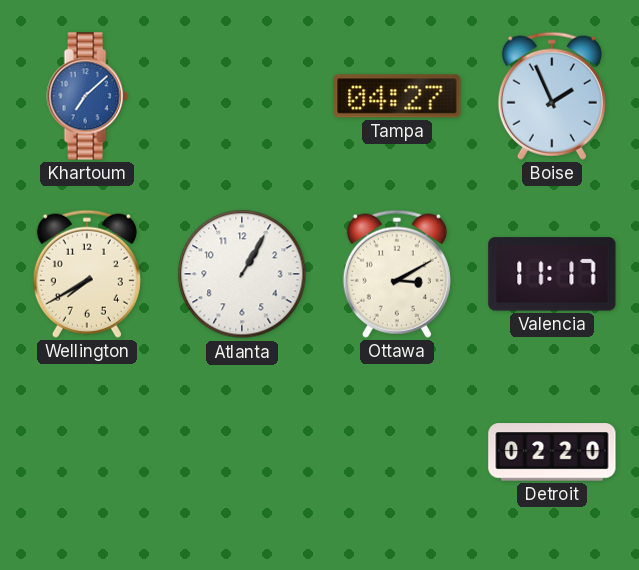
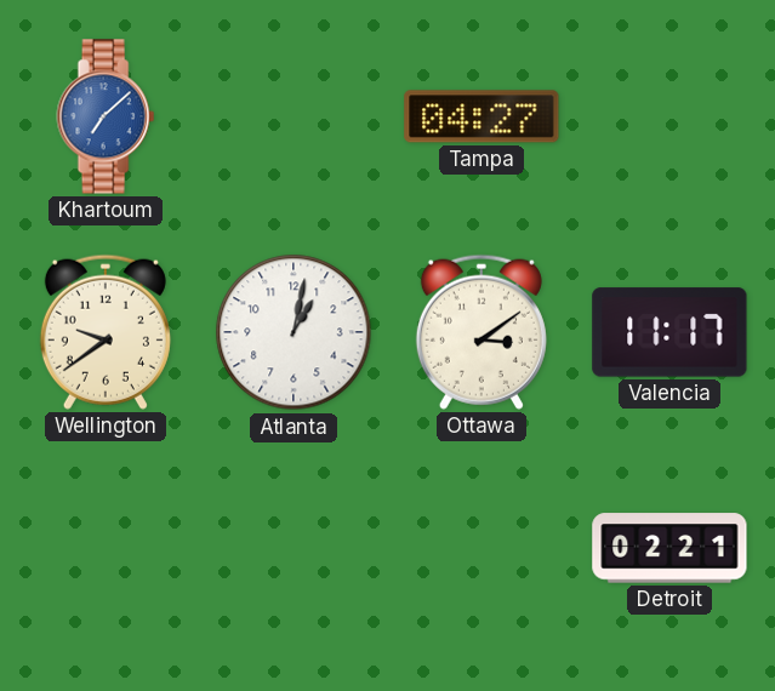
Boise: 1:56 -> none (552, 96)
Wellington: 7:40 -> 9:39 (106, 332)
Atlanta: 1:05 -> 1:02 (294, 332)
Ottawa: 3:10 -> 3:09 (481, 332)
Detroit: 02:20 -> 02:21 (669, 548)
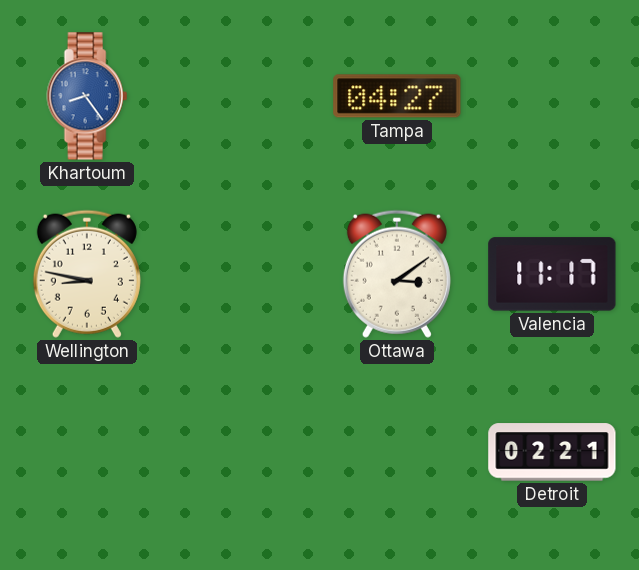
Khartoum: 7:08 -> 8:24 (87, 96)
Wellington: 9:39 -> 8:47 (87, 274)
Atlanta: 1:02 -> none (294, 332)
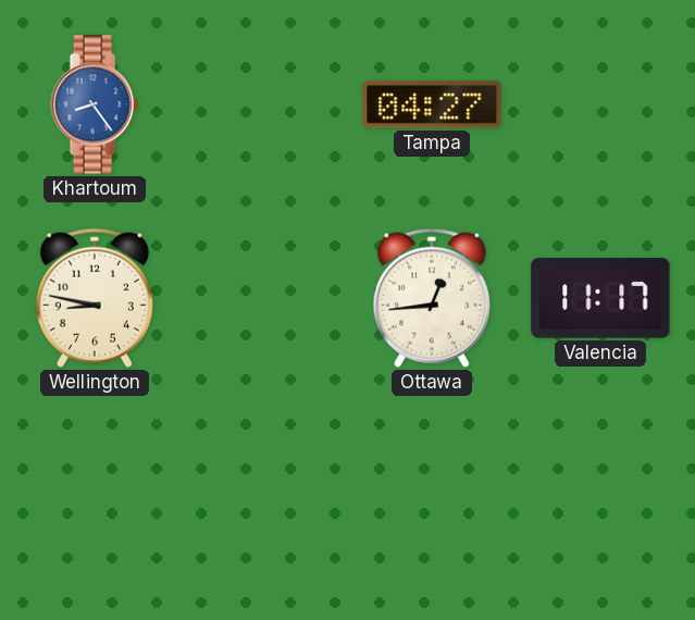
Ottawa: 3:09 -> 12:44 (432, 298)
Detroit: 02:21 -> none (552, 452)
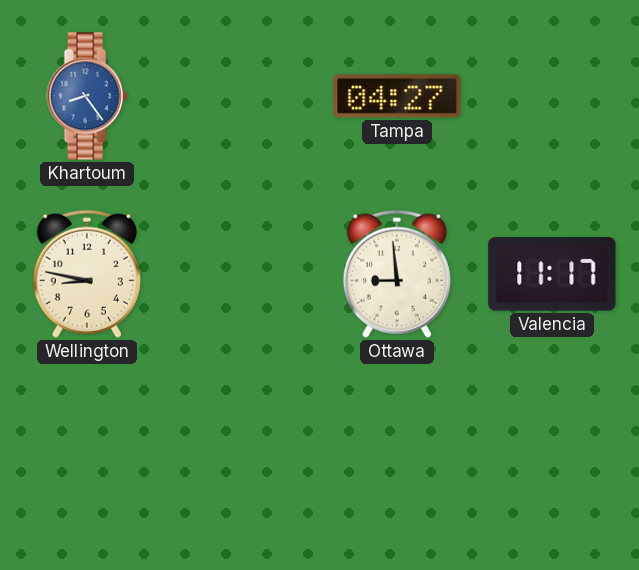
Ottawa: 12:44 -> 8:59 (397, 274)
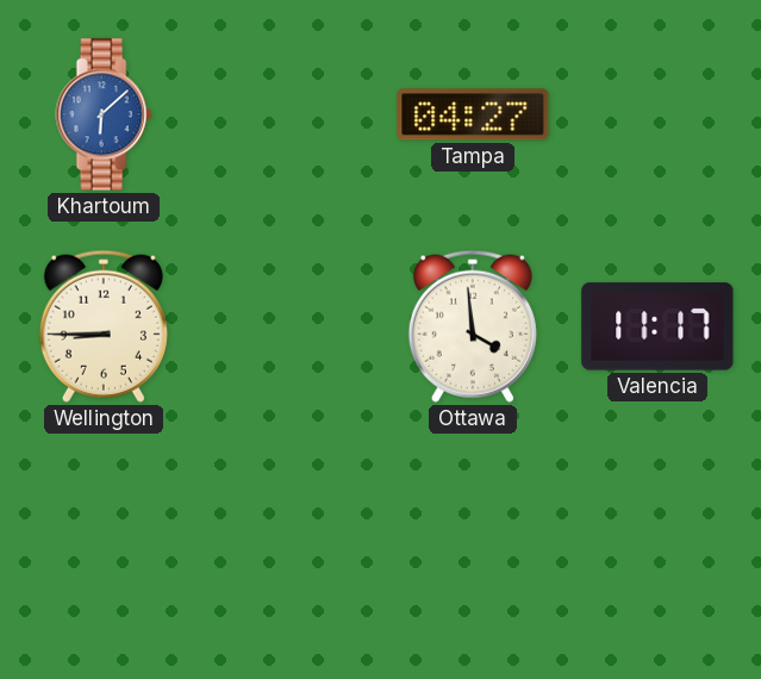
Khartoum: 8:24 -> 6:08 (104, 114)
Wellington: 8:47 -> 8:45 (104, 326)
Ottawa: 8:59 -> 3:59 (473, 326)
